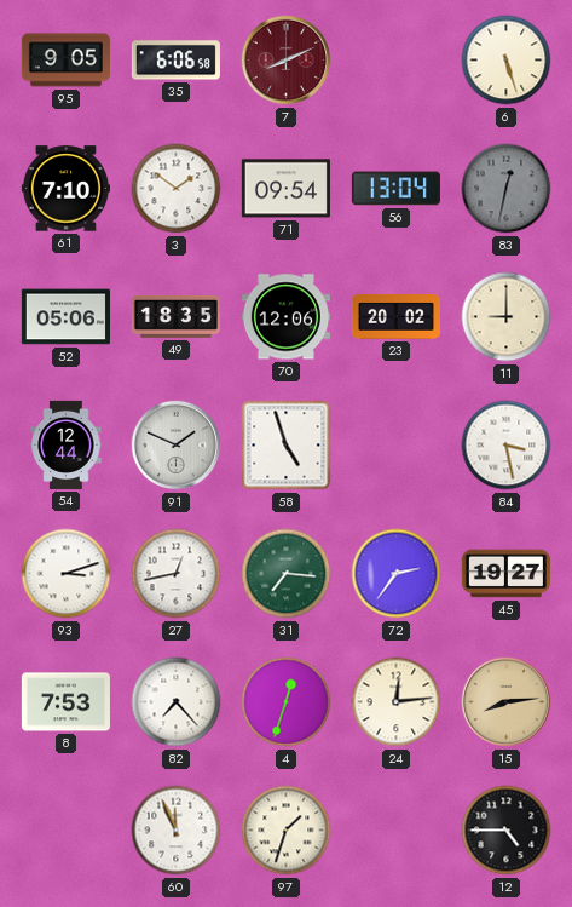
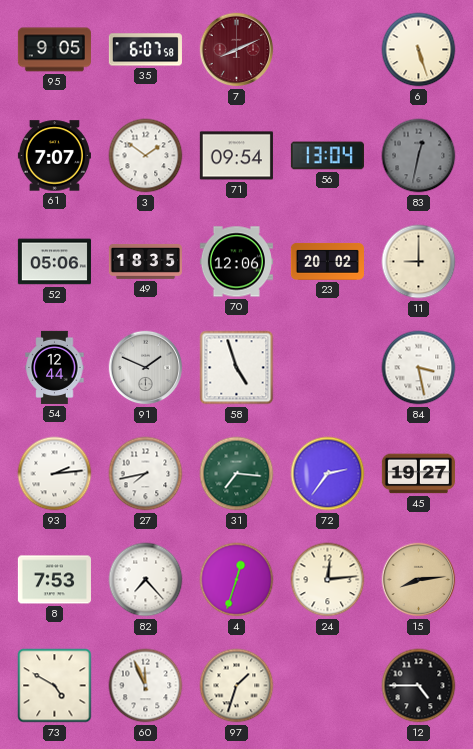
35: 6:06 -> 6:07 (145, 50)
61: 7:10 -> 7:07 (54, 156)
93: 3:12 -> 2:14 (55, 474)
27: 12:43 -> 7:43 (146, 474)
73: none -> 4:50 (55, 686)
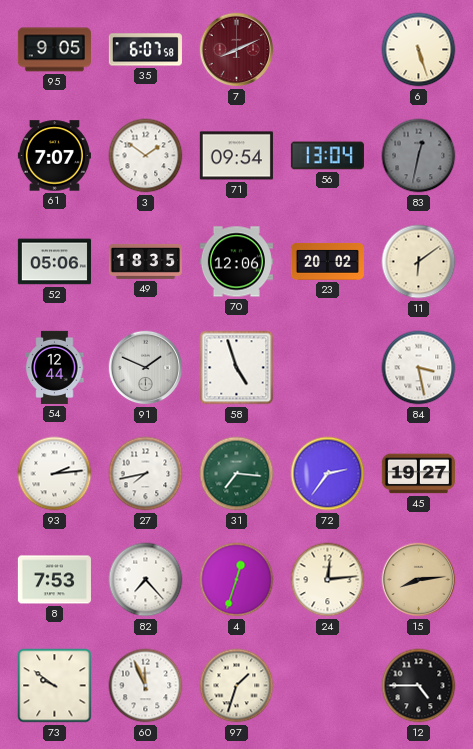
11: 9:00 -> 6:09 (419, 262)
73: 4:50 -> 9:51 (55, 686)
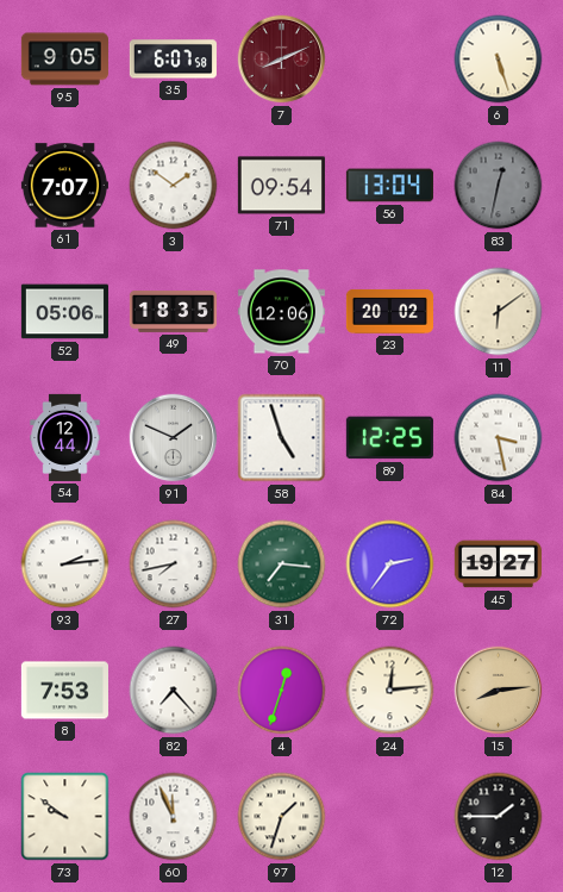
89: none -> 12:25 (389, 438)
12: 4:45 -> 1:45 (499, 817)
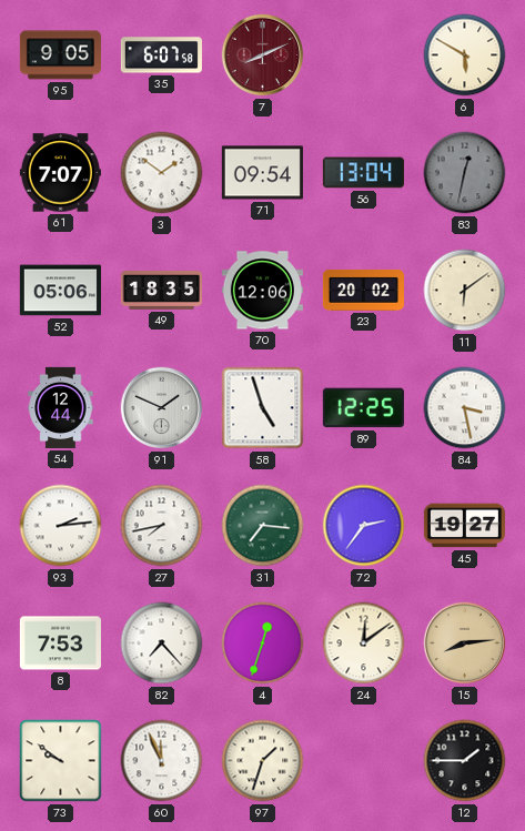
6: 5:27 -> 5:50 (465, 55)
24: 12:14 -> 12:09 (364, 643)
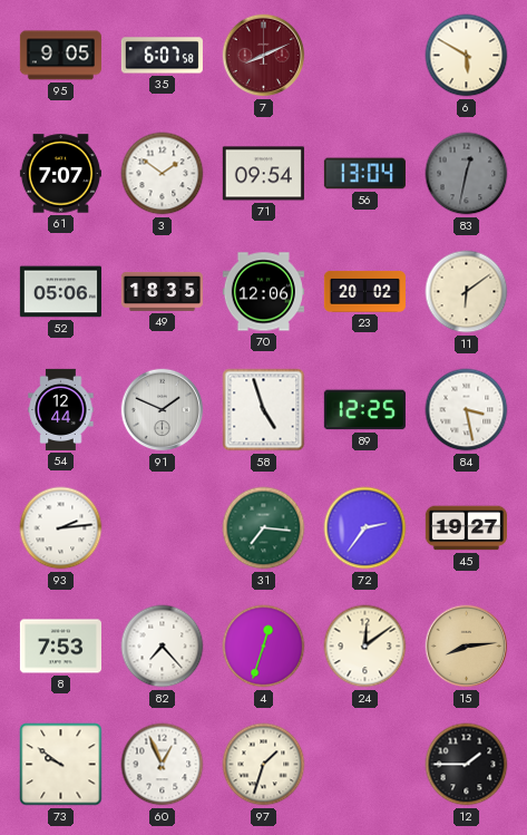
27: 7:43 -> none (162, 526)
60: 11:56 -> 12:56 (163, 765)
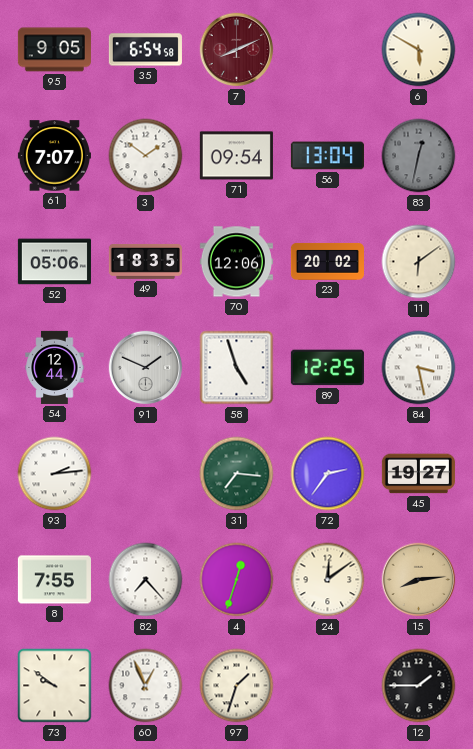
35: 6:07 -> 6:54 (145, 50)
8: 7:53 -> 7:55 (54, 580)
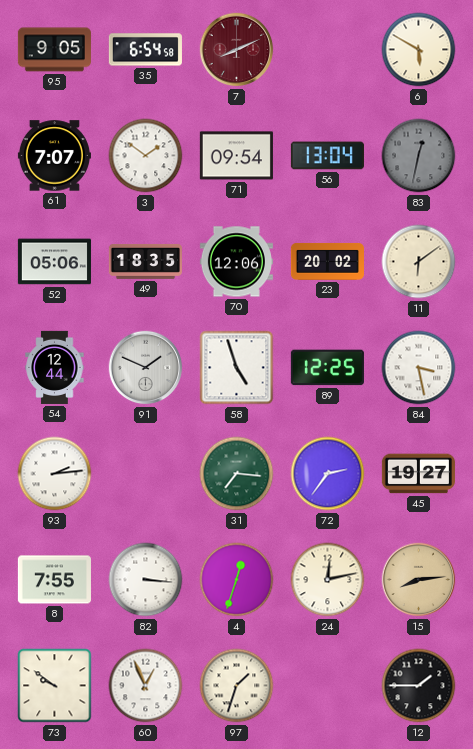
82: 7:23 -> 3:16 (146, 580)
24: 12:09 -> 12:13 (328, 580)
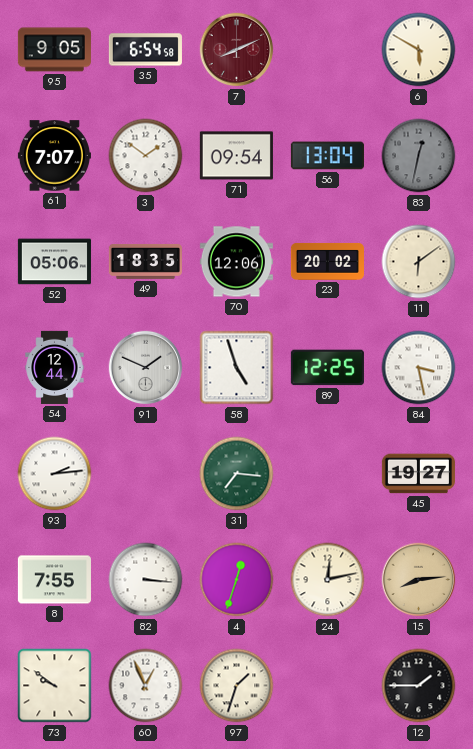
72: 2:36 -> none (328, 474)
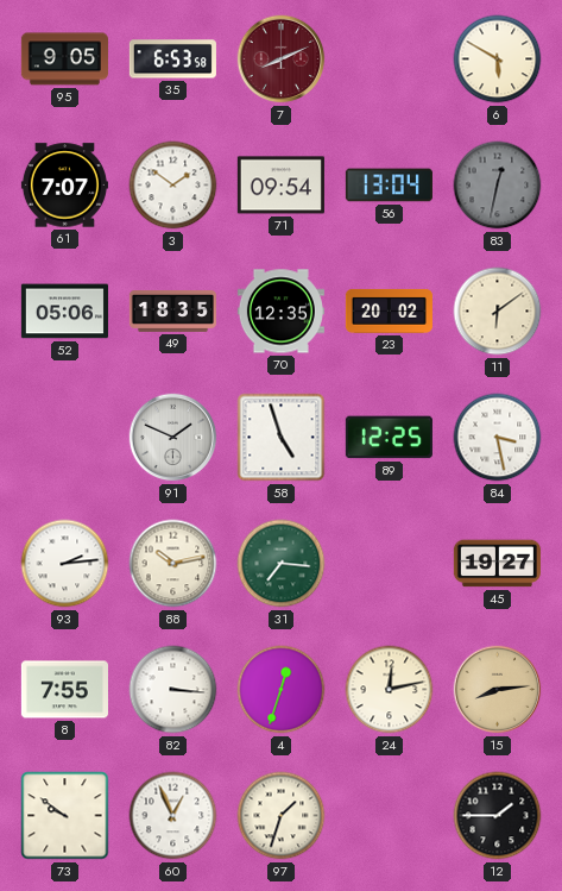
35: 6:54 -> 6:53 (172, 59)
70: 12:06 -> 12:35 (280, 312)
54: 12:44 -> none (55, 367)
88: none -> 10:13 (173, 564)
